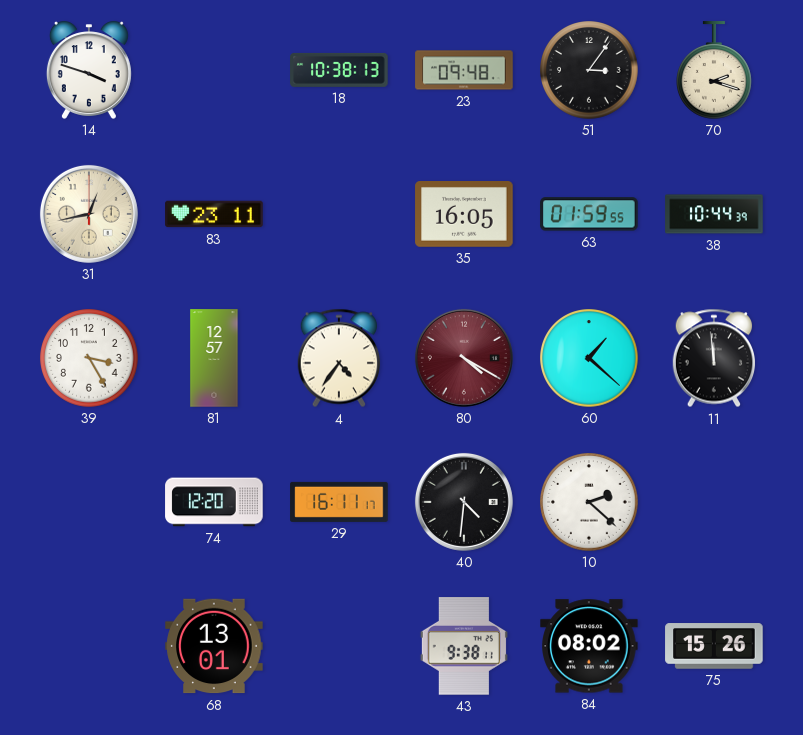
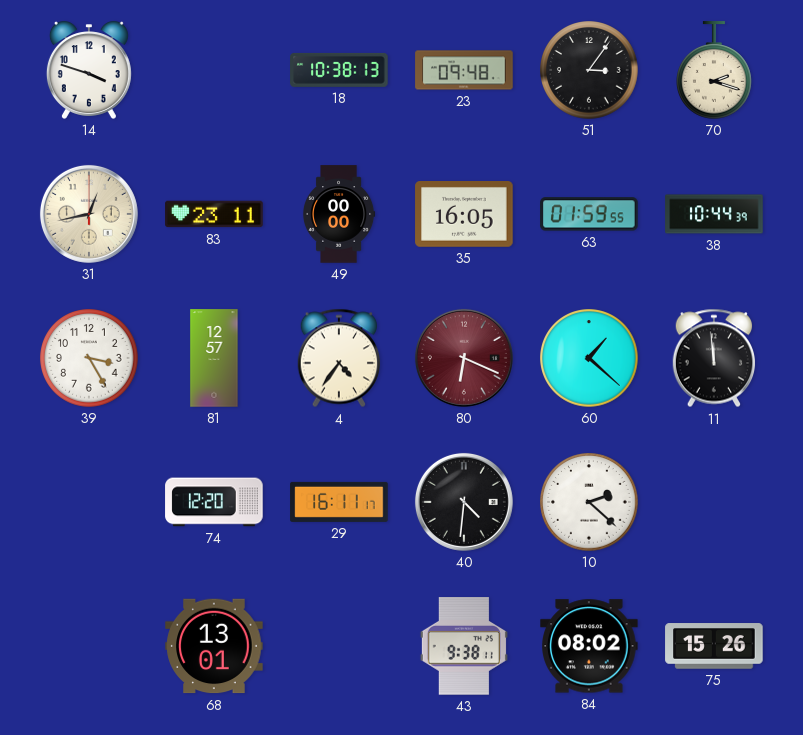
49: none -> 00:00 (339, 214)
80: 4:20 -> 6:19 (464, 358)
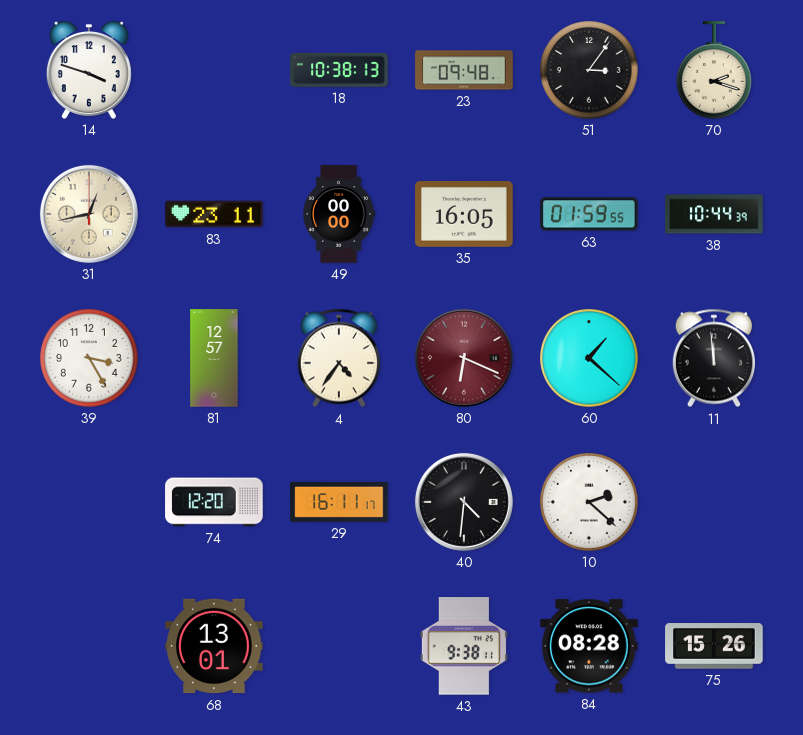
84: 08:02 -> 08:28 (589, 646)
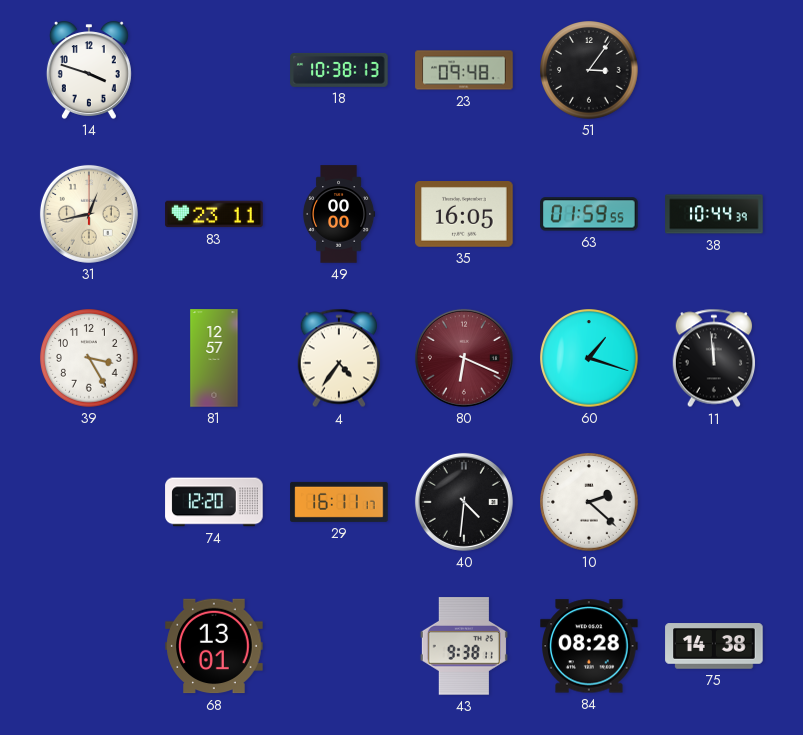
70: 2:18 -> none (715, 70)
60: 1:22 -> 1:18 (589, 358)
75: 15:26 -> 14:38 (714, 646)
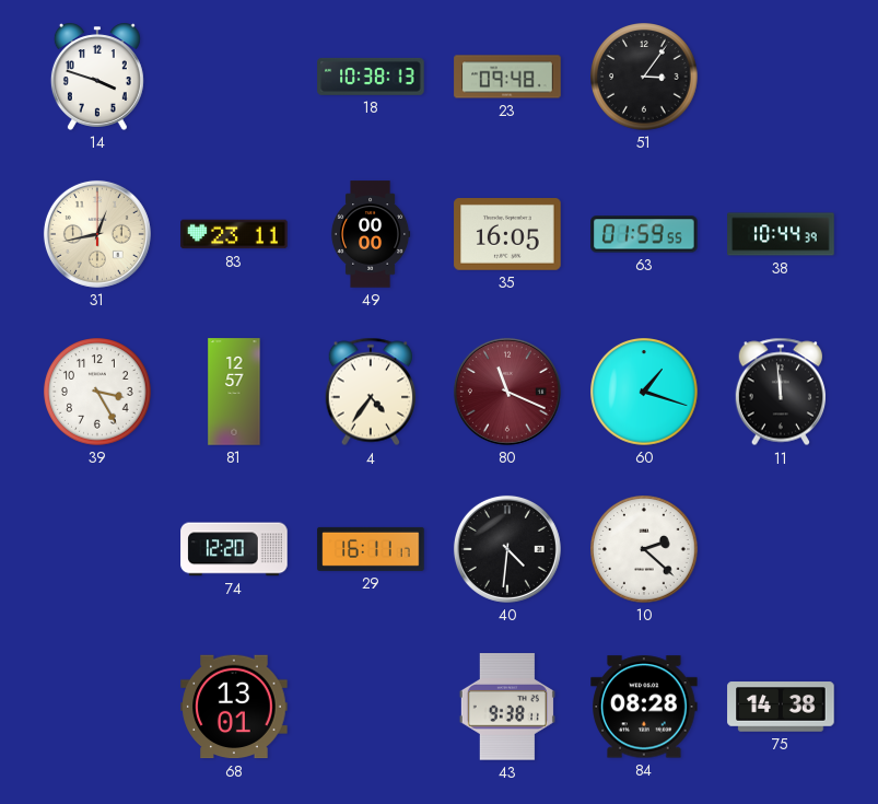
80: 6:19 -> 11:19 (507, 392)
